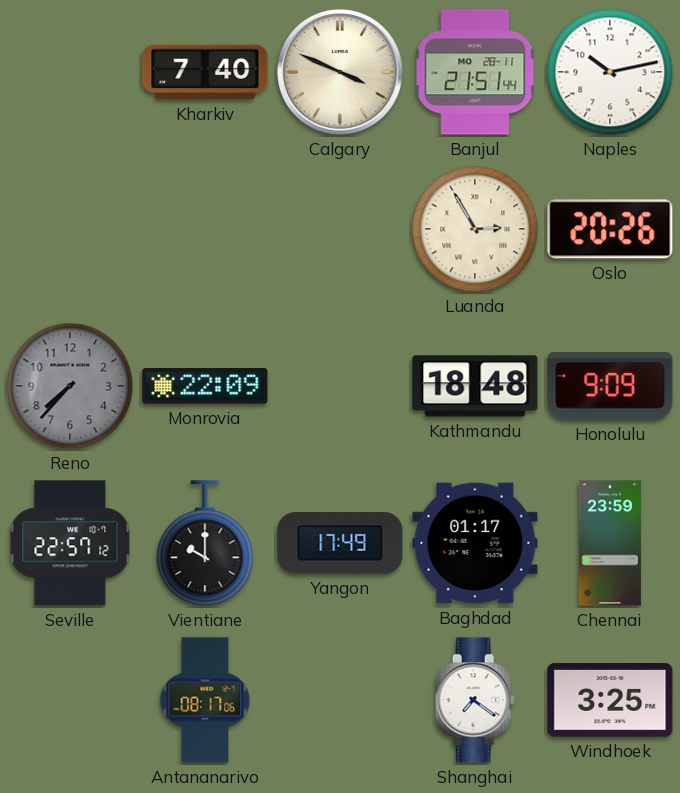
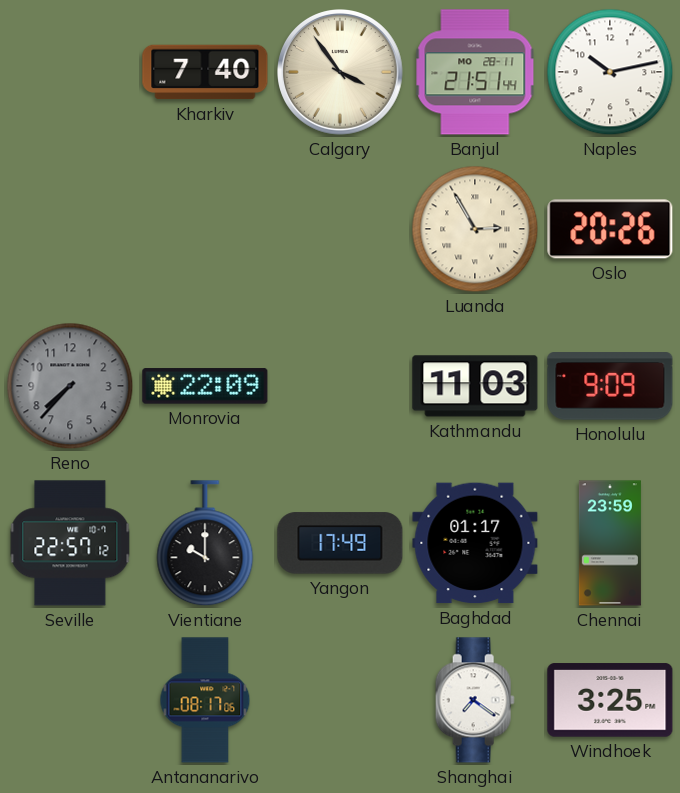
Calgary: 3:49 -> 3:54 (341, 73)
Kathmandu: 18:48 -> 11:03 (475, 386)
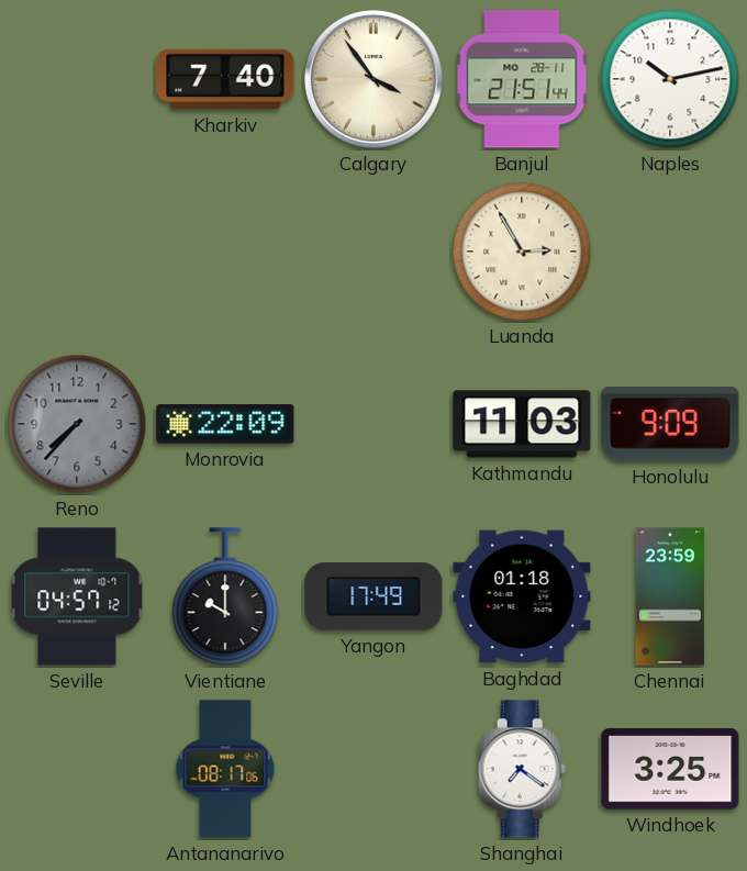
Oslo: 20:26 -> none (610, 229)
Seville: 22:57 -> 04:57 (77, 596)
Baghdad: 01:17 -> 01:18 (522, 596)
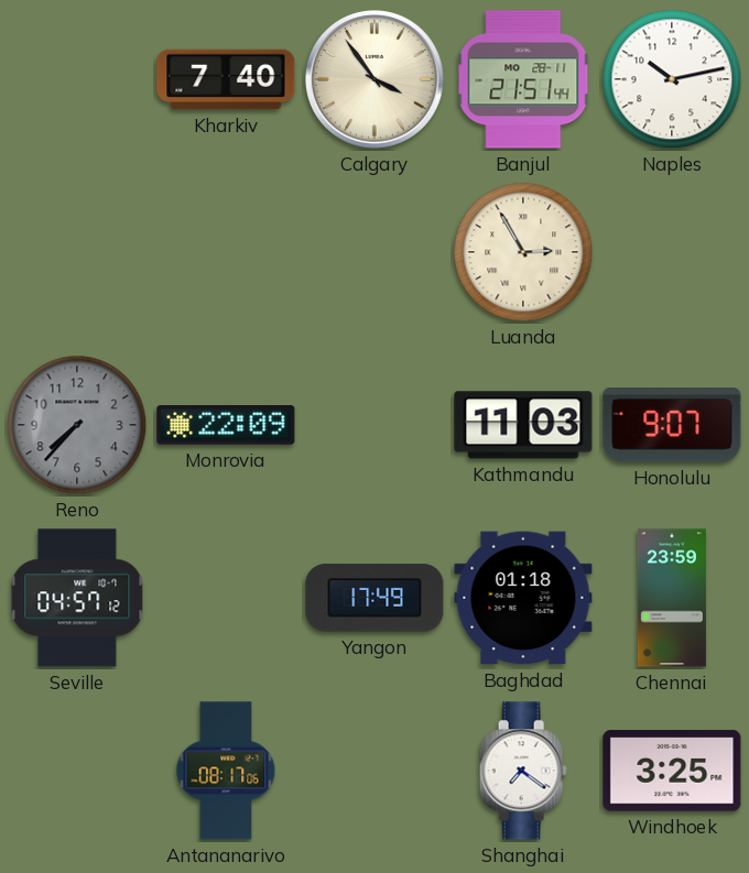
Honolulu: 9:09 -> 9:07 (672, 425)
Vientiane: 10:00 -> none (225, 598)
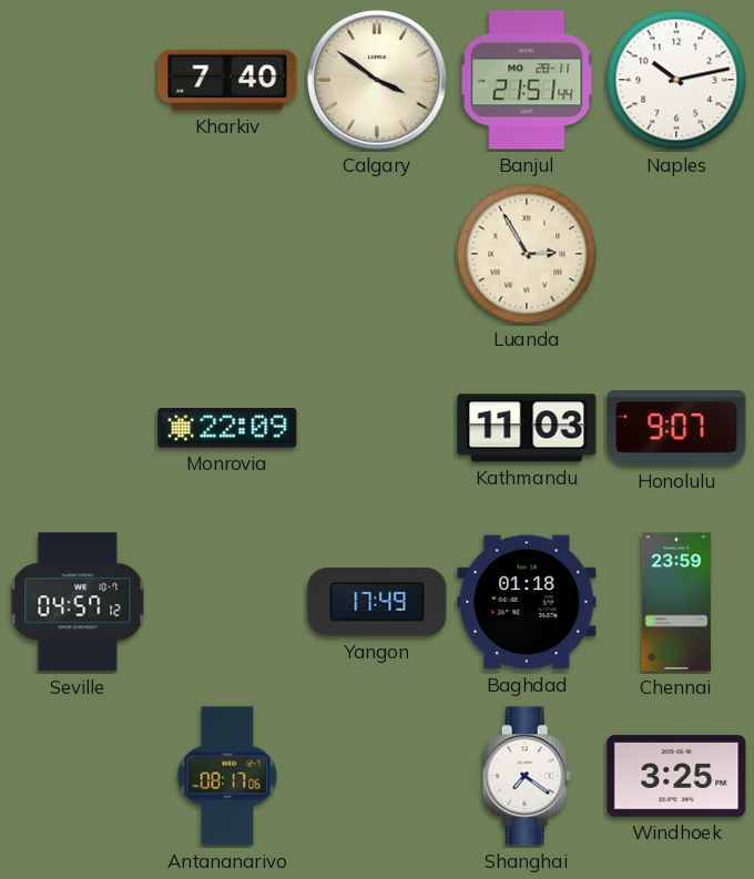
Calgary: 3:54 -> 3:51 (378, 81)
Reno: 7:37 -> none (77, 425)
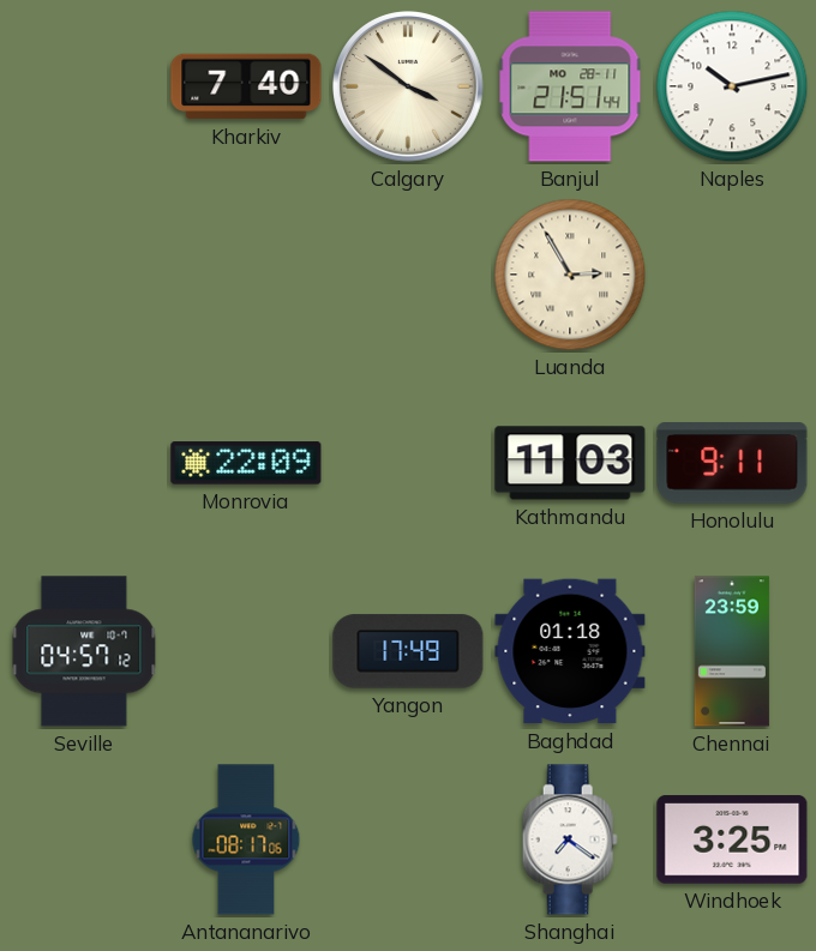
Honolulu: 9:07 -> 9:11 (732, 463)
